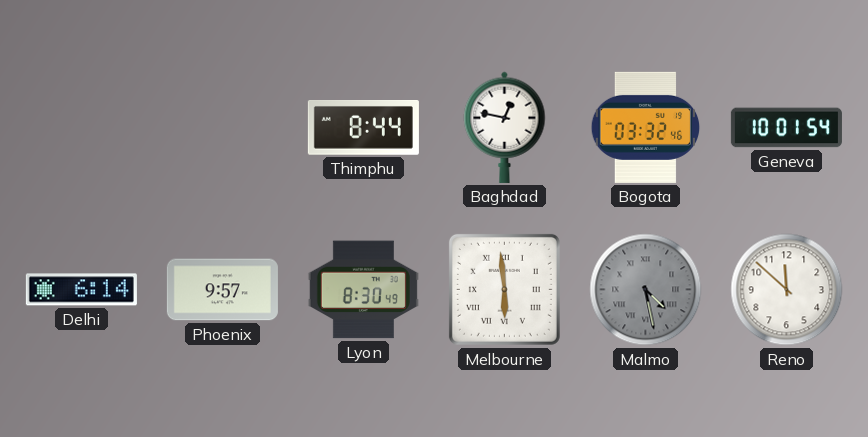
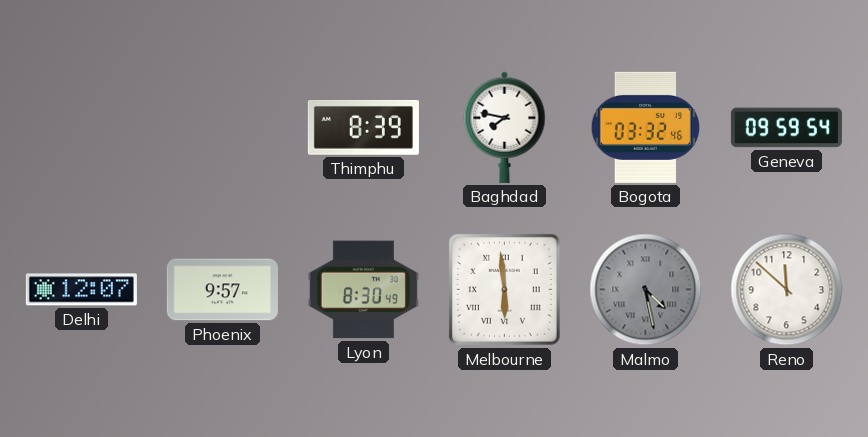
Thimphu: 8:44 -> 8:39 (363, 128)
Baghdad: 12:47 -> 7:47 (505, 127)
Geneva: 10:01 -> 09:59 (786, 128)
Delhi: 6:14 -> 12:07 (81, 290)
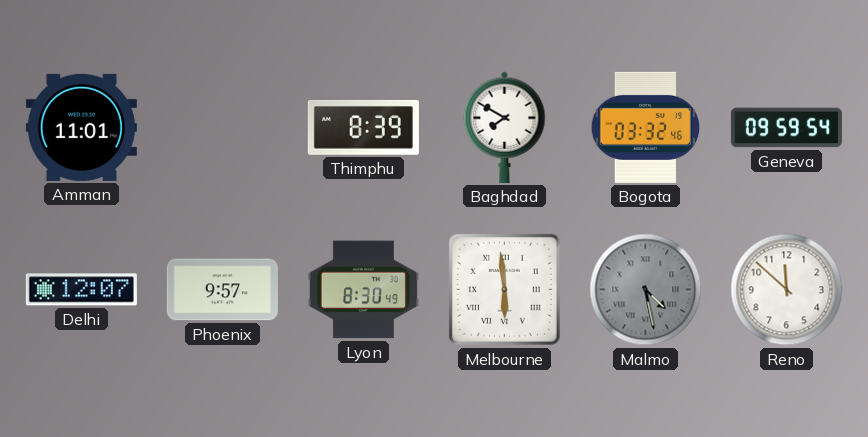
Amman: none -> 11:01 (81, 127)
Baghdad: 7:47 -> 7:50 (505, 127)
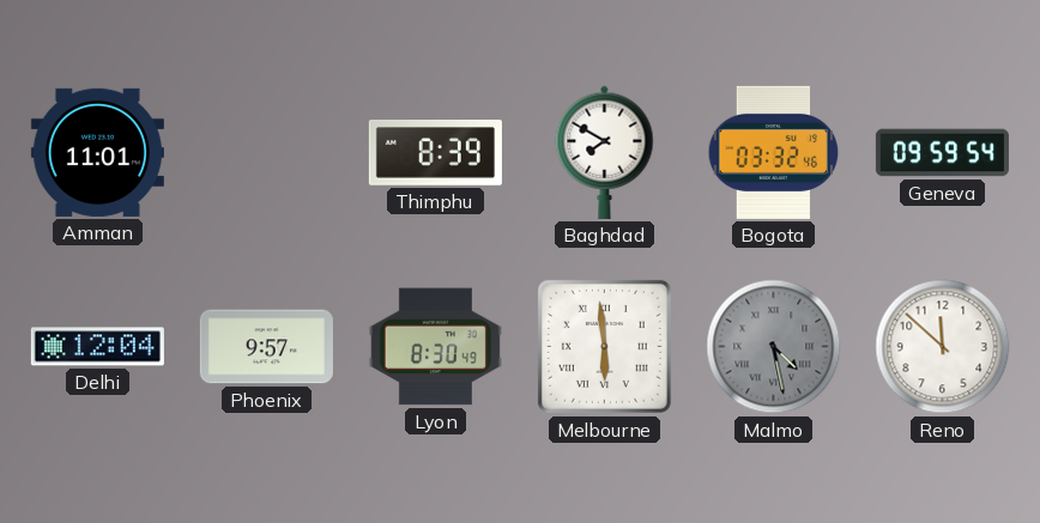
Delhi: 12:07 -> 12:04 (97, 347)
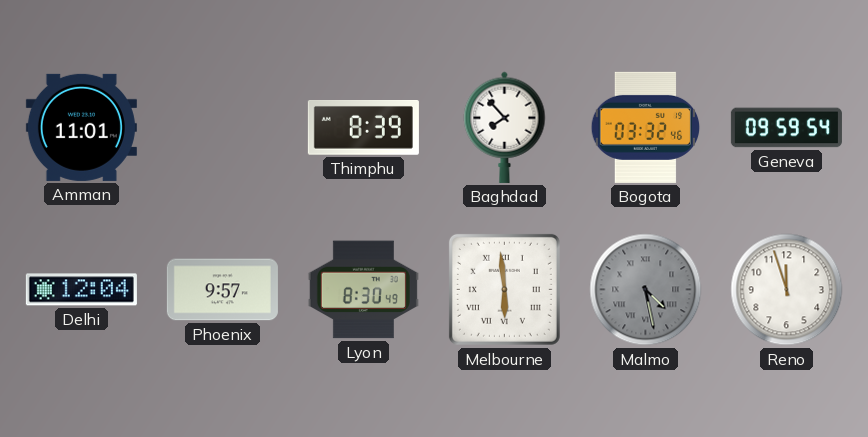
Baghdad: 7:50 -> 7:53 (505, 127)
Reno: 11:52 -> 11:57 (787, 290)
